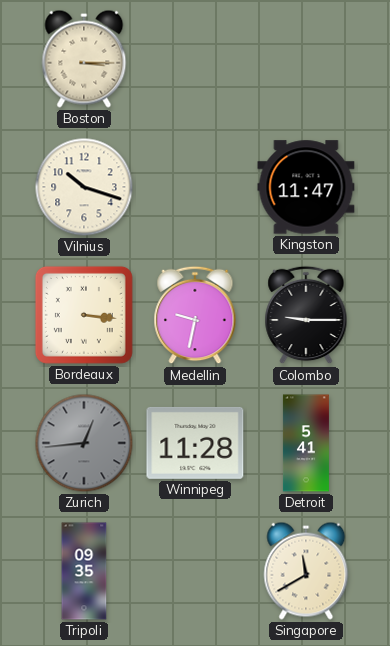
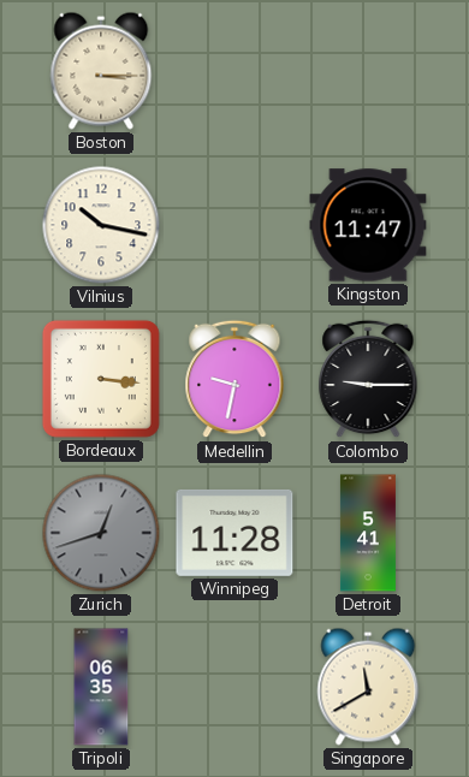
Vilnius: 10:18 -> 10:17 (101, 225)
Zurich: 12:44 -> 12:42 (101, 533)
Tripoli: 09:35 -> 06:35 (101, 687)
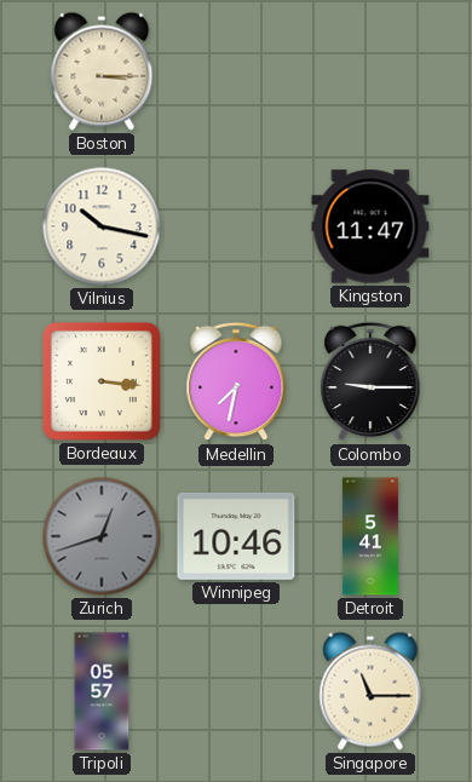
Medellin: 9:32 -> 7:32 (236, 381)
Winnipeg: 11:28 -> 10:46 (236, 536)
Tripoli: 06:35 -> 05:57 (102, 691)
Singapore: 11:40 -> 11:15 (370, 691)
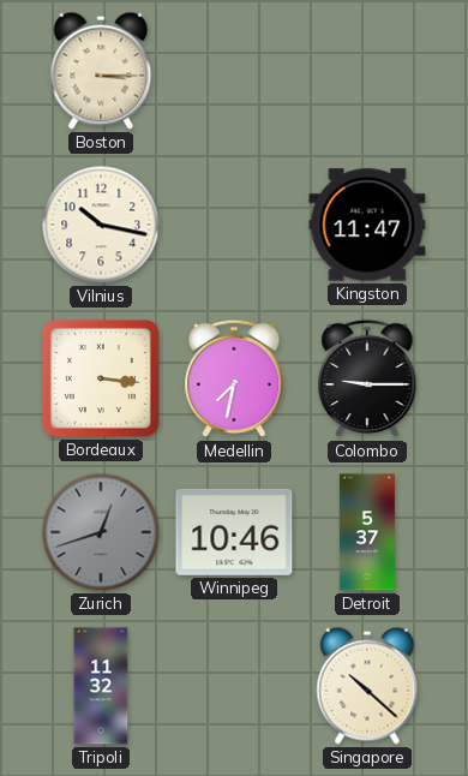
Detroit: 5:41 -> 5:37 (367, 532)
Tripoli: 05:57 -> 11:32 (101, 686)
Singapore: 11:15 -> 10:22 (367, 686)
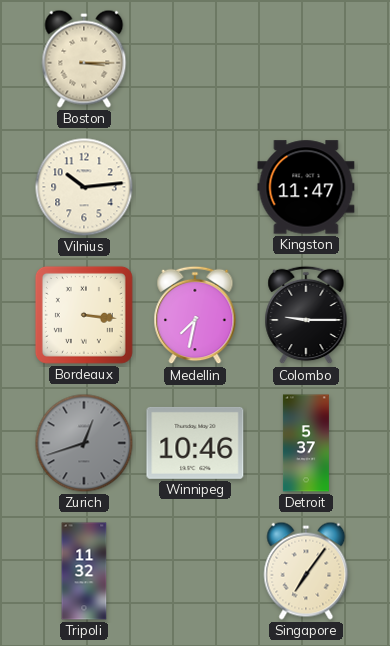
Vilnius: 10:17 -> 10:14 (84, 187)
Singapore: 10:22 -> 7:06 (306, 571)
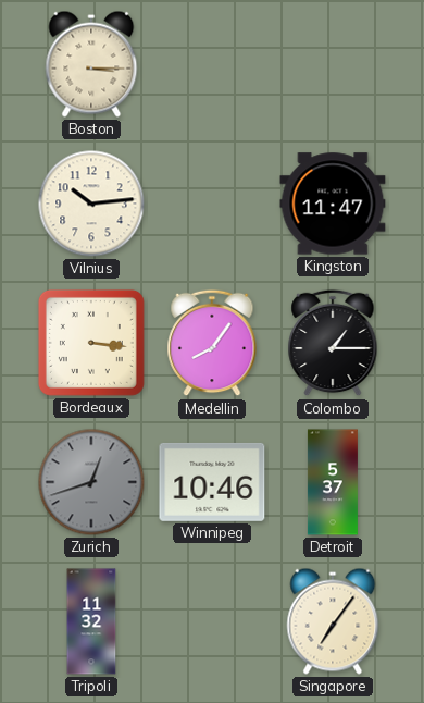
Medellin: 7:32 -> 8:06 (212, 343)
Colombo: 9:15 -> 1:15 (333, 343)
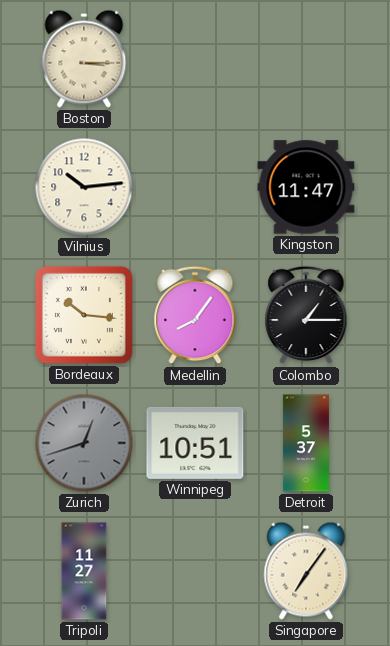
Bordeaux: 3:16 -> 10:16 (84, 315)
Winnipeg: 10:46 -> 10:51 (195, 443)
Tripoli: 11:32 -> 11:27 (84, 571)
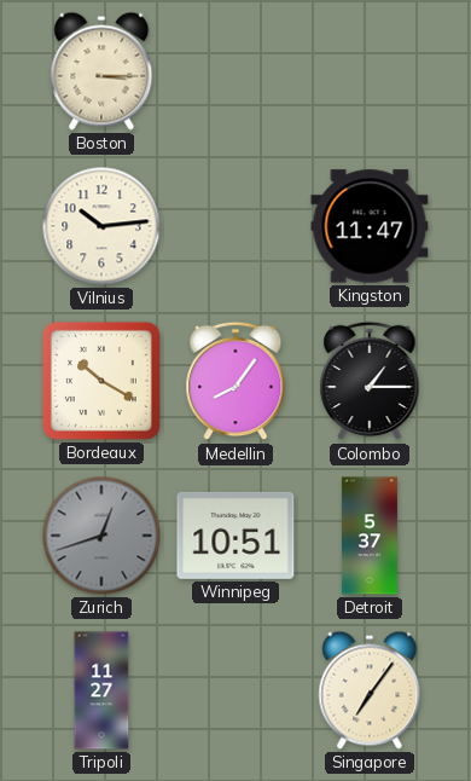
Bordeaux: 10:16 -> 10:20 (101, 381)
